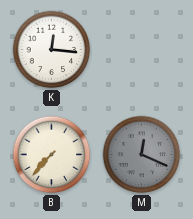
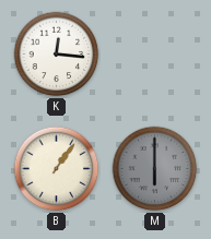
B: 7:37 -> 1:06 (57, 169)
M: 12:19 -> 6:00 (155, 169)
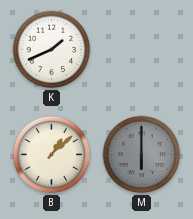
K: 12:16 -> 1:41 (52, 50)
B: 1:06 -> 1:08 (52, 155)
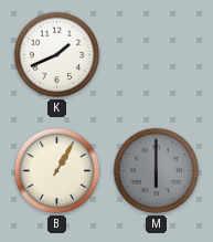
B: 1:08 -> 1:05 (57, 171)
